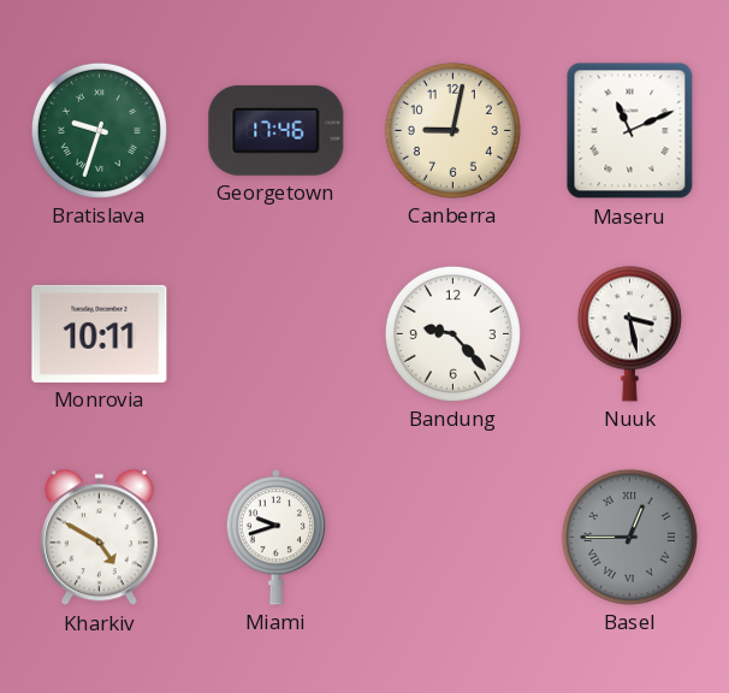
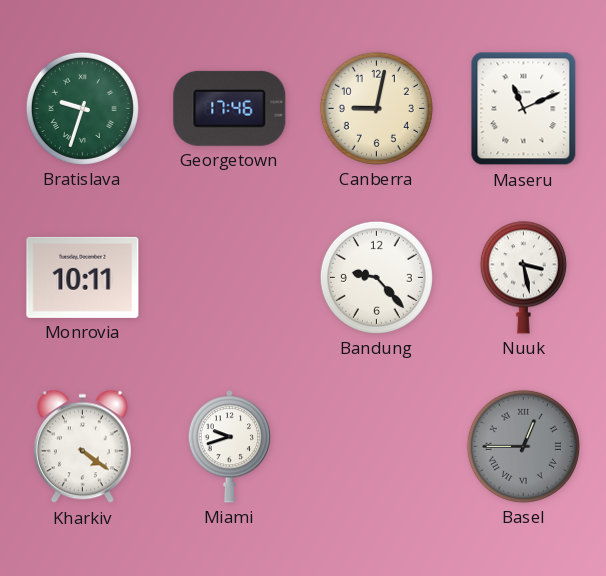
Kharkiv: 4:50 -> 4:21 (82, 447)
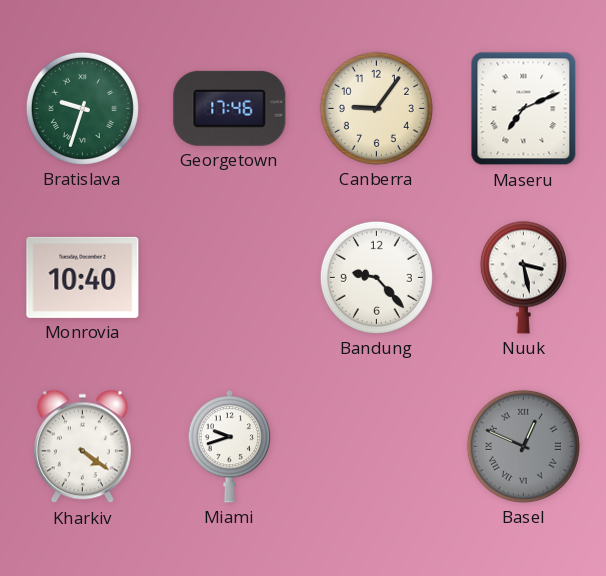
Canberra: 9:02 -> 9:06 (376, 108)
Maseru: 11:11 -> 7:11 (524, 109)
Monrovia: 10:11 -> 10:40 (83, 277)
Basel: 12:45 -> 12:49 (523, 446)
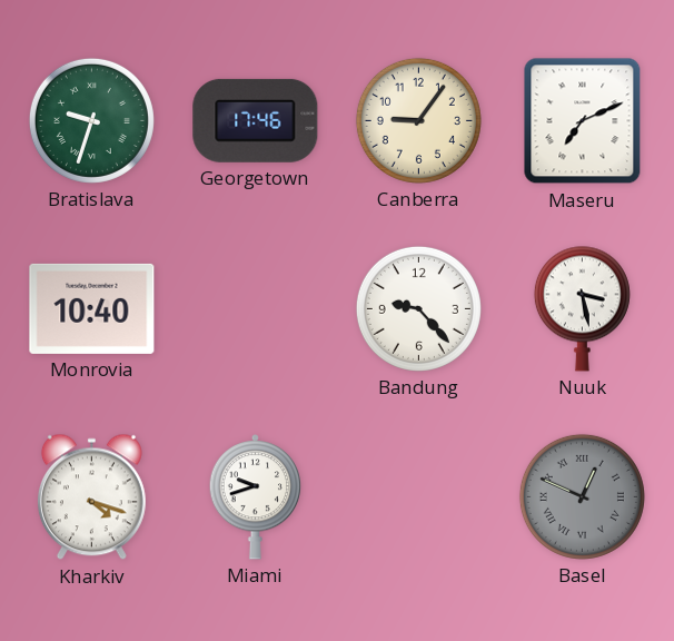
Kharkiv: 4:21 -> 4:18 (91, 497)
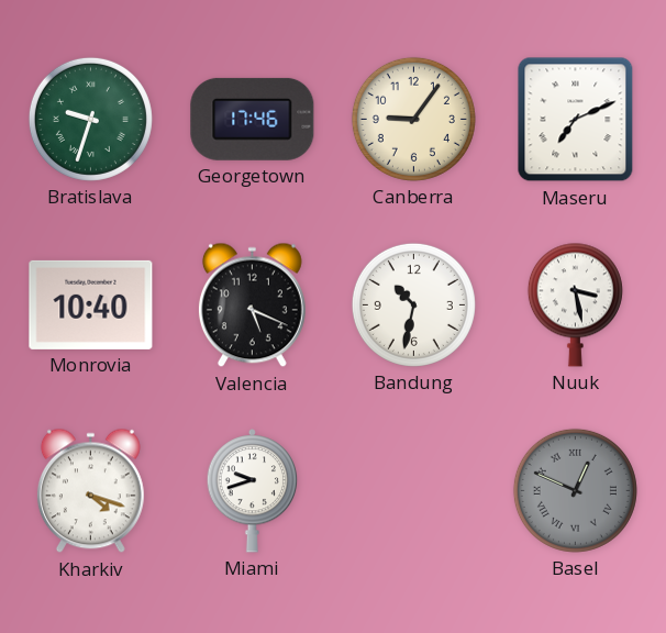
Valencia: none -> 5:19 (252, 306)
Bandung: 9:23 -> 10:32 (413, 304)
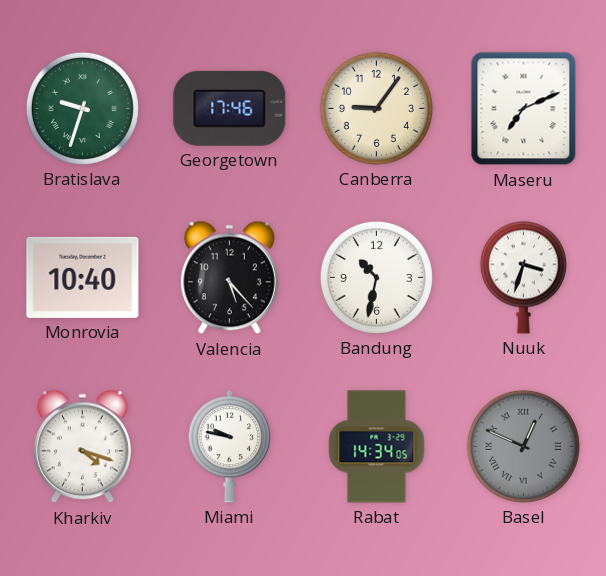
Valencia: 5:19 -> 5:23 (229, 278)
Nuuk: 3:28 -> 3:33 (523, 277)
Miami: 9:42 -> 9:47 (230, 447)
Rabat: none -> 14:34 (377, 447)
